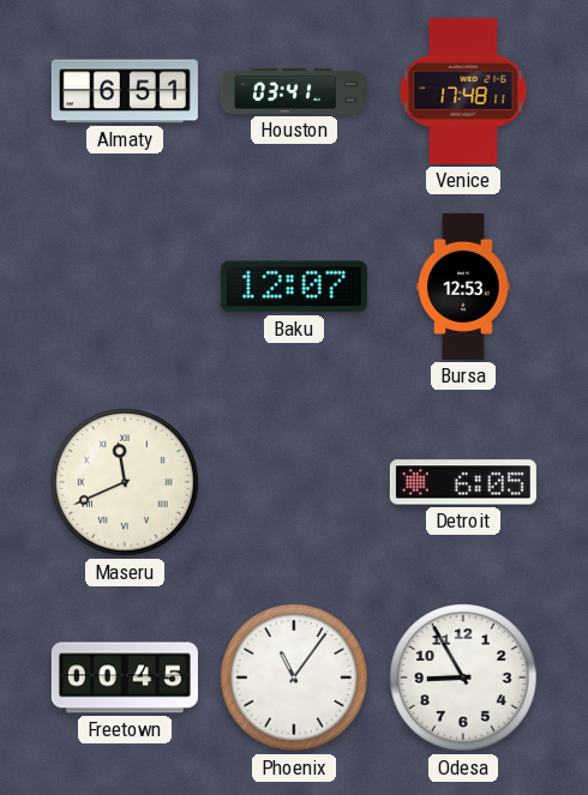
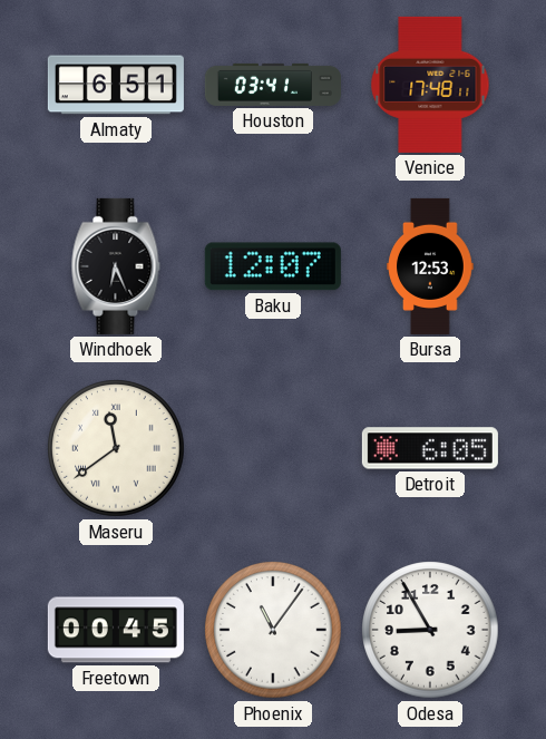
Windhoek: none -> 6:26 (116, 266)
Maseru: 11:41 -> 11:39 (116, 448)
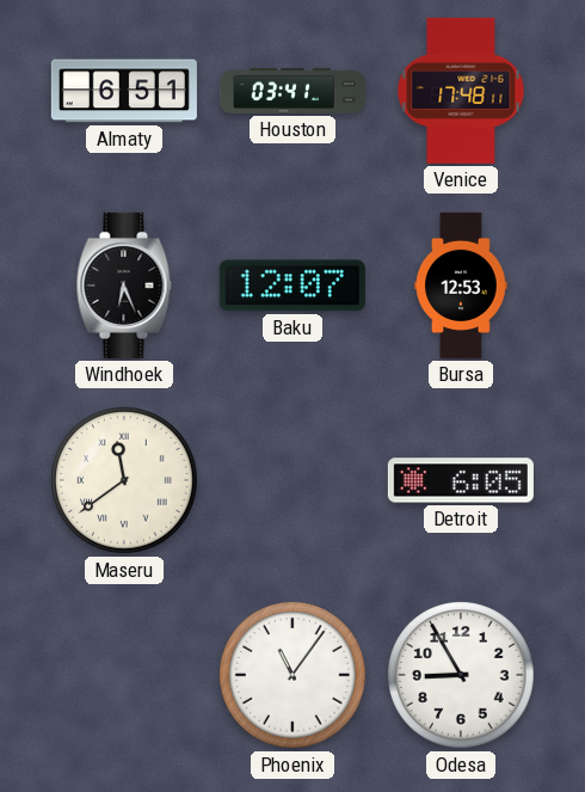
Freetown: 00:45 -> none (116, 630)
